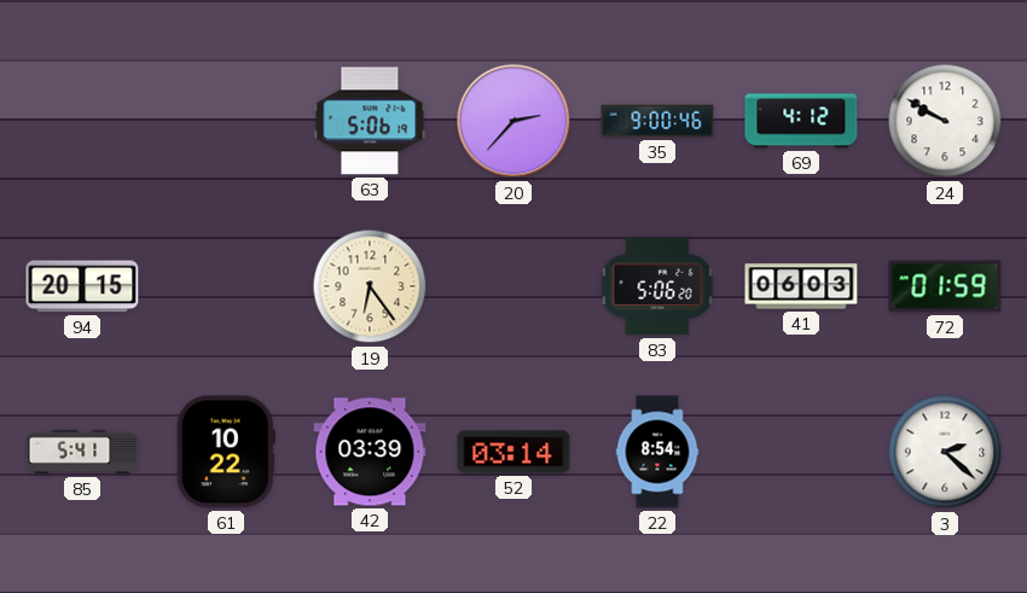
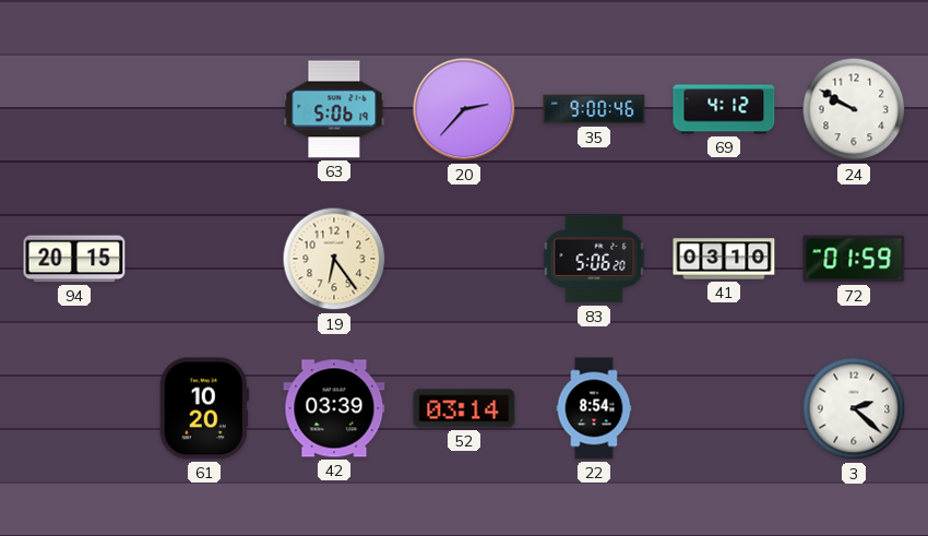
41: 06:03 -> 03:10 (724, 259)
85: 5:41 -> none (82, 452)
61: 10:22 -> 10:20 (204, 408)
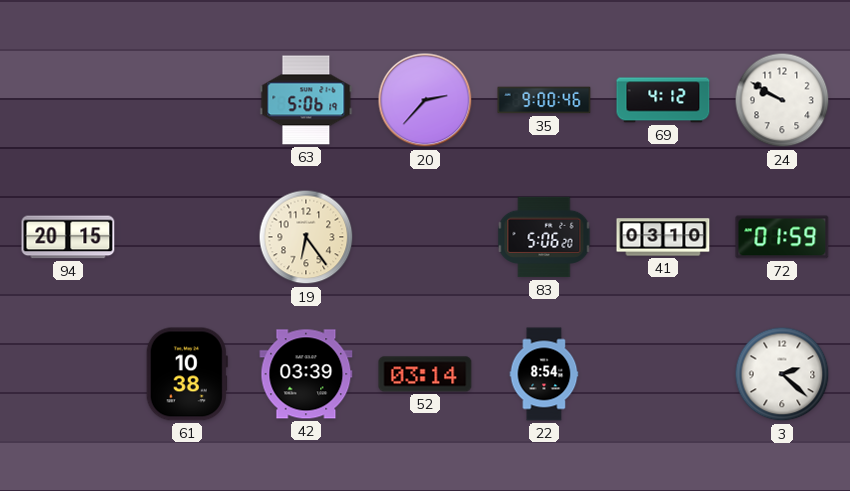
61: 10:20 -> 10:38 (187, 374)
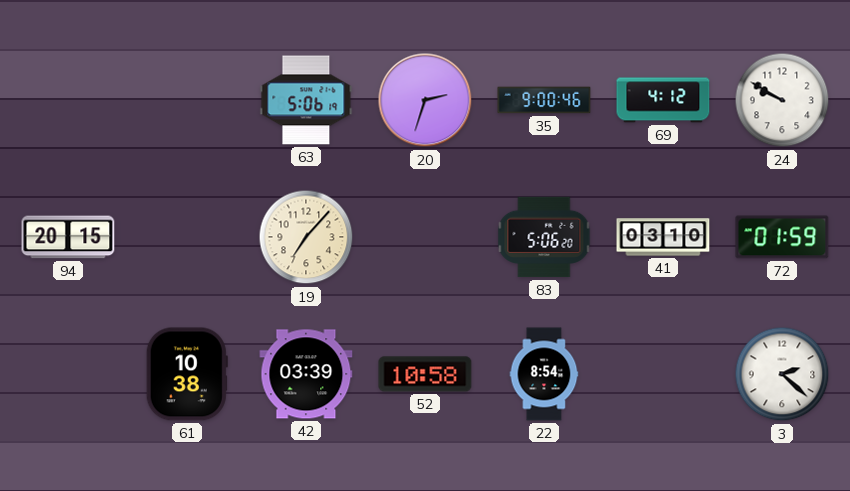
20: 2:37 -> 2:33 (425, 100)
19: 6:24 -> 7:07 (306, 237)
52: 03:14 -> 10:58 (425, 374)
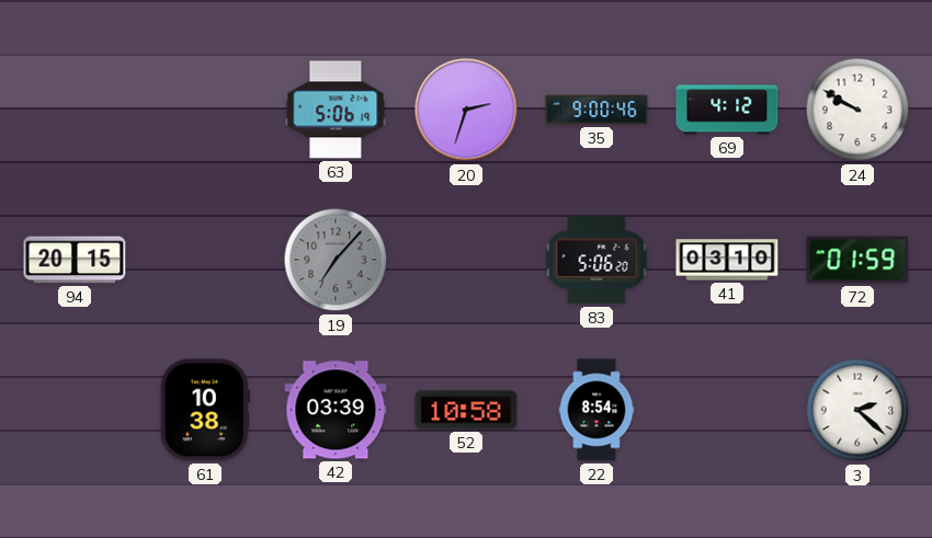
19 dial: cream -> grey (336, 260)
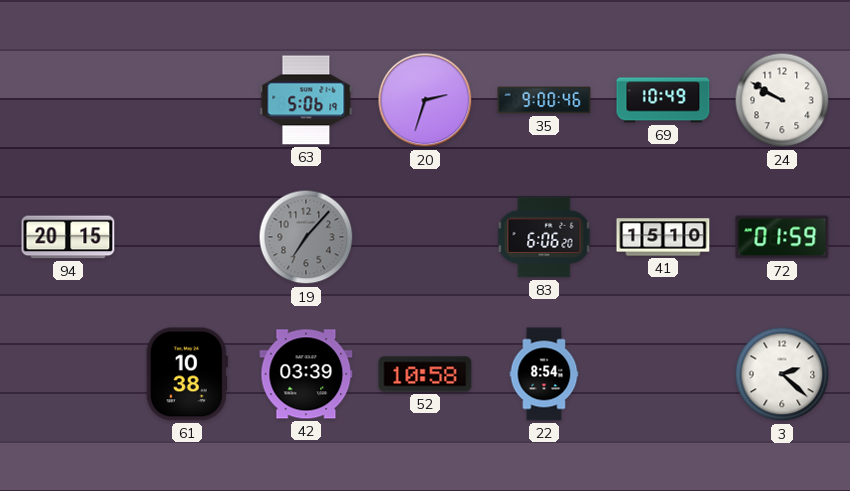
69: 4:12 -> 10:49 (663, 100)
83: 5:06 -> 6:06 (544, 237)
41: 03:10 -> 15:10 (663, 237)
